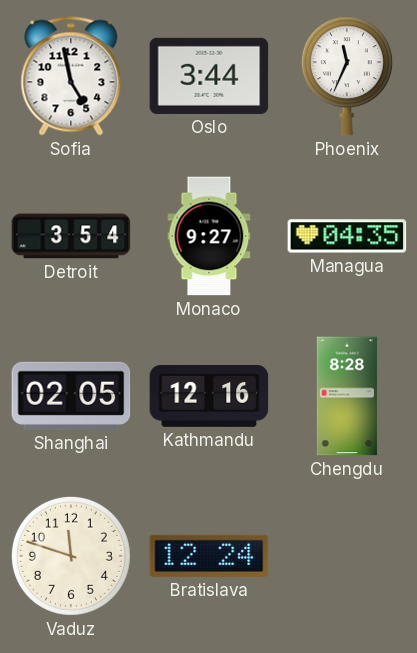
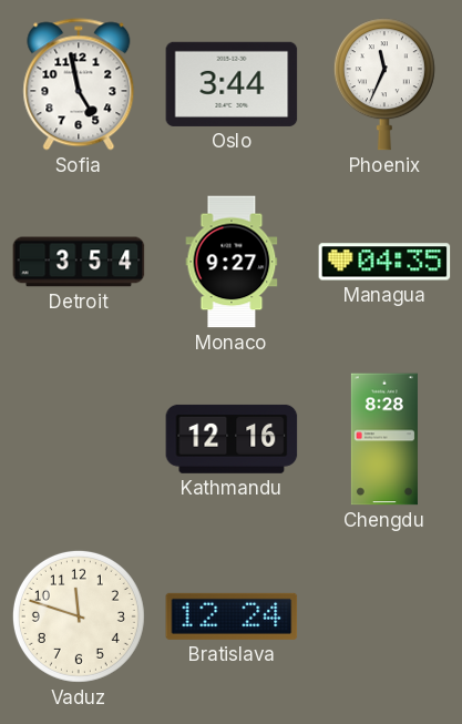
Shanghai: 02:05 -> none (71, 396)
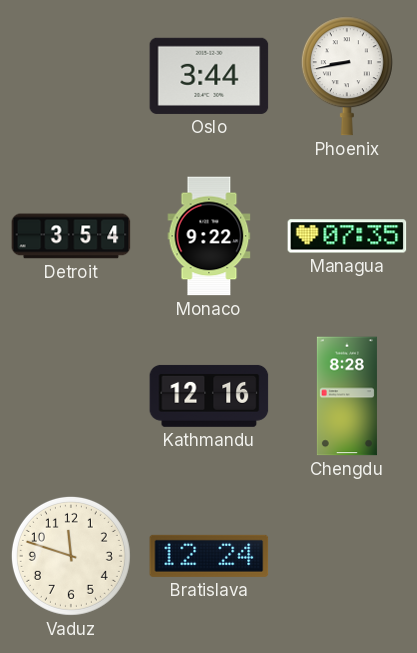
Sofia: 4:58 -> none (79, 84)
Phoenix: 11:34 -> 8:43 (347, 76)
Monaco: 9:27 -> 9:22 (209, 236)
Managua: 04:35 -> 07:35 (347, 236)
